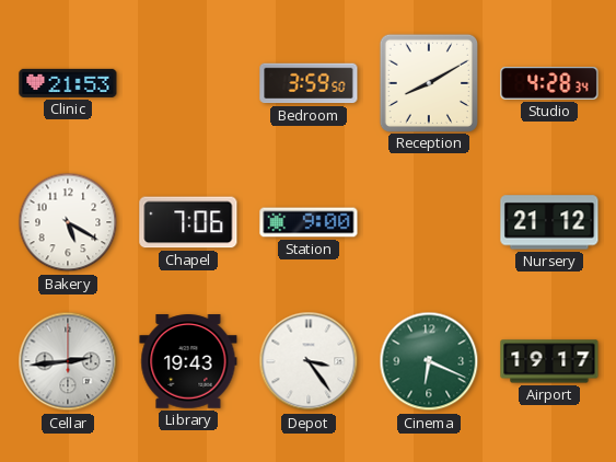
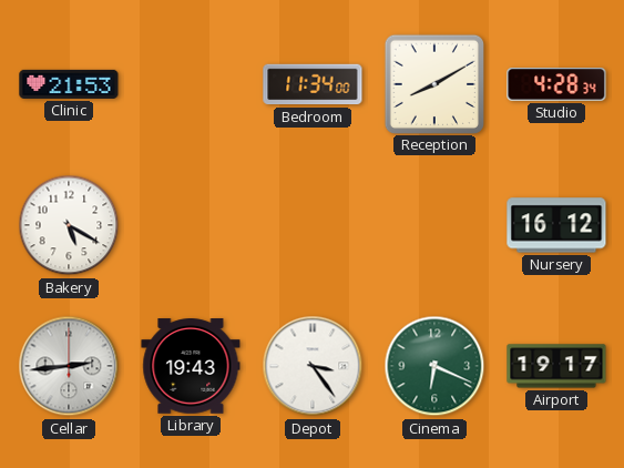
Bedroom: 3:59 -> 11:34 (313, 84)
Chapel: 7:06 -> none (188, 222)
Station: 9:00 -> none (309, 222)
Nursery: 21:12 -> 16:12 (556, 225)
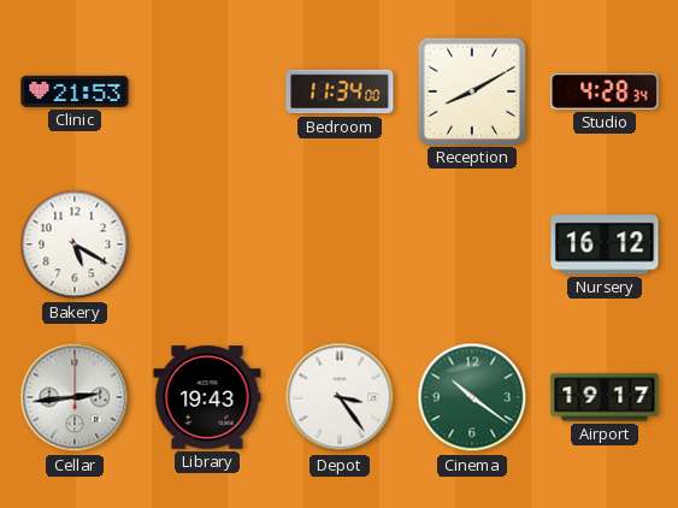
Cinema: 6:19 -> 10:21 (472, 397)
